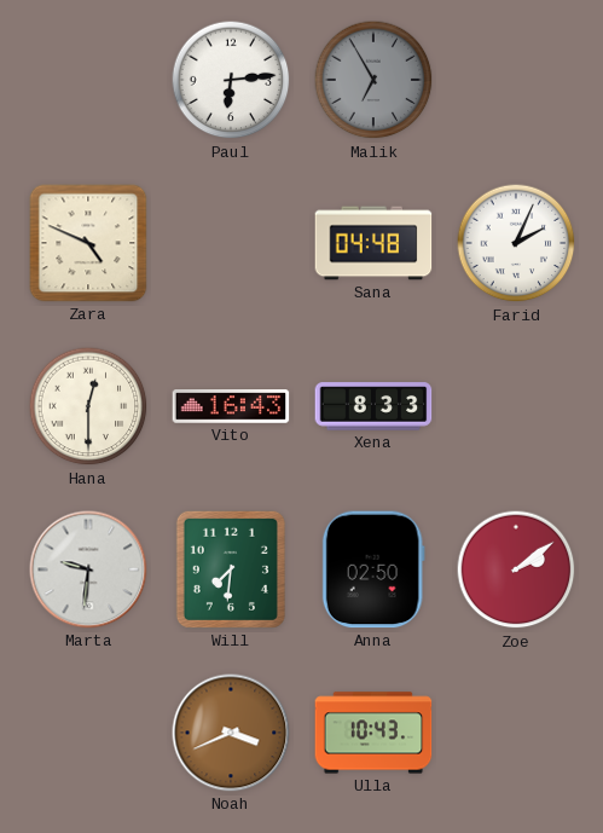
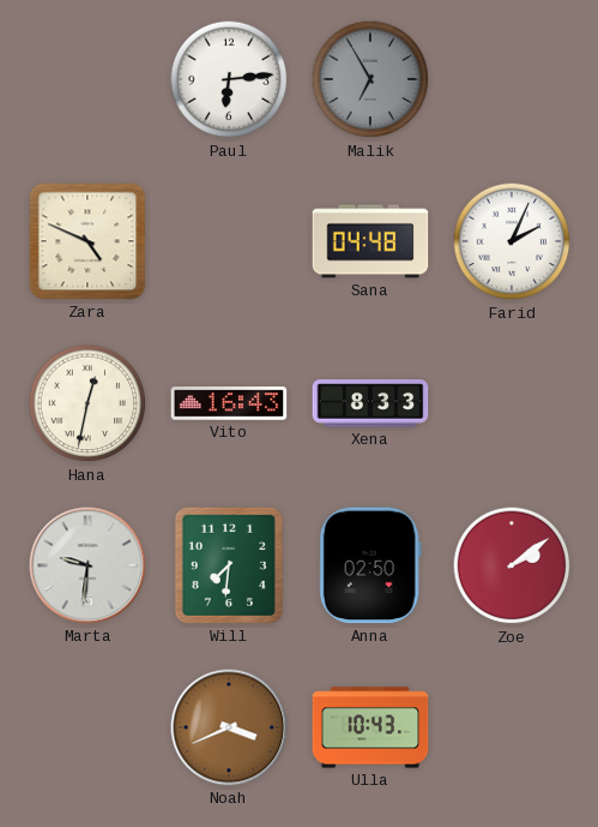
Hana: 12:30 -> 12:32 (87, 403)
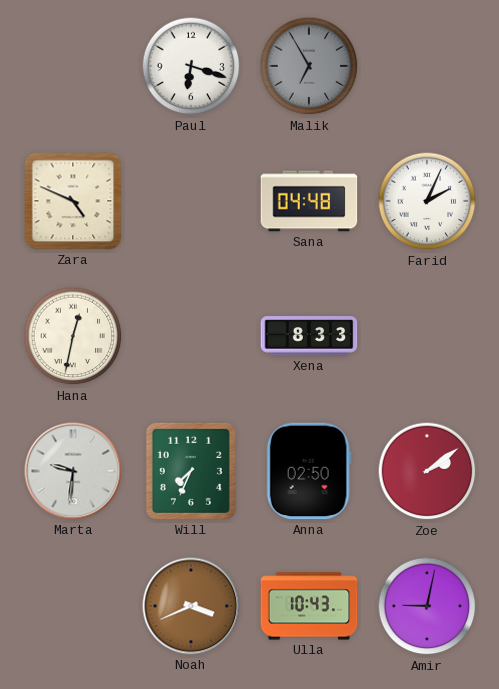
Paul: 6:14 -> 6:18 (191, 66)
Vito: 16:43 -> none (229, 403)
Will: 7:31 -> 7:34 (191, 471)
Amir: none -> 9:02 (427, 606)
